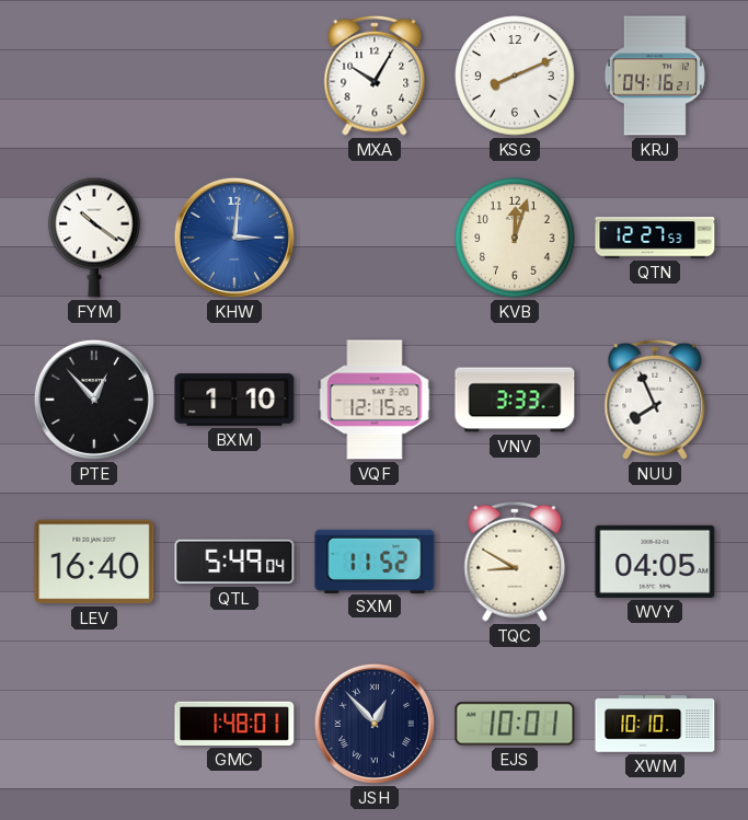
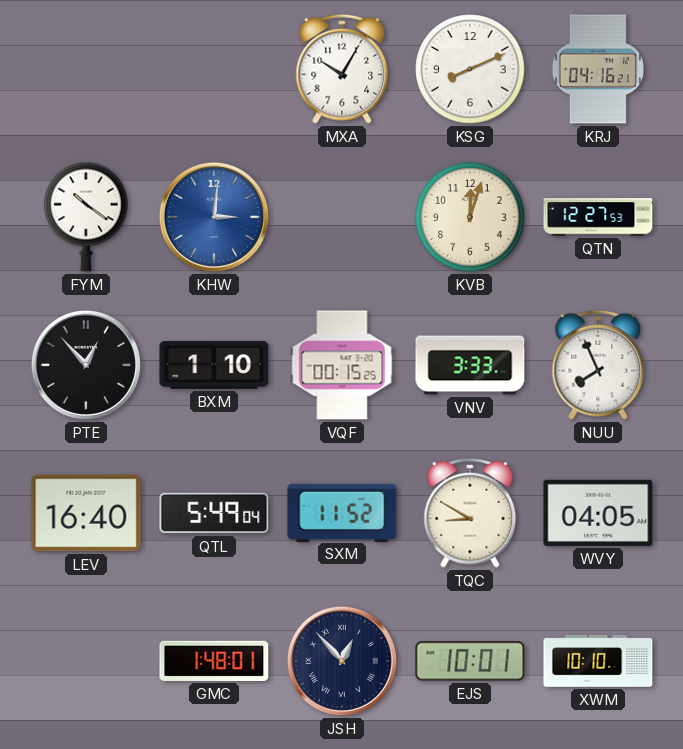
VQF: 12:15 -> 00:15 (342, 365)
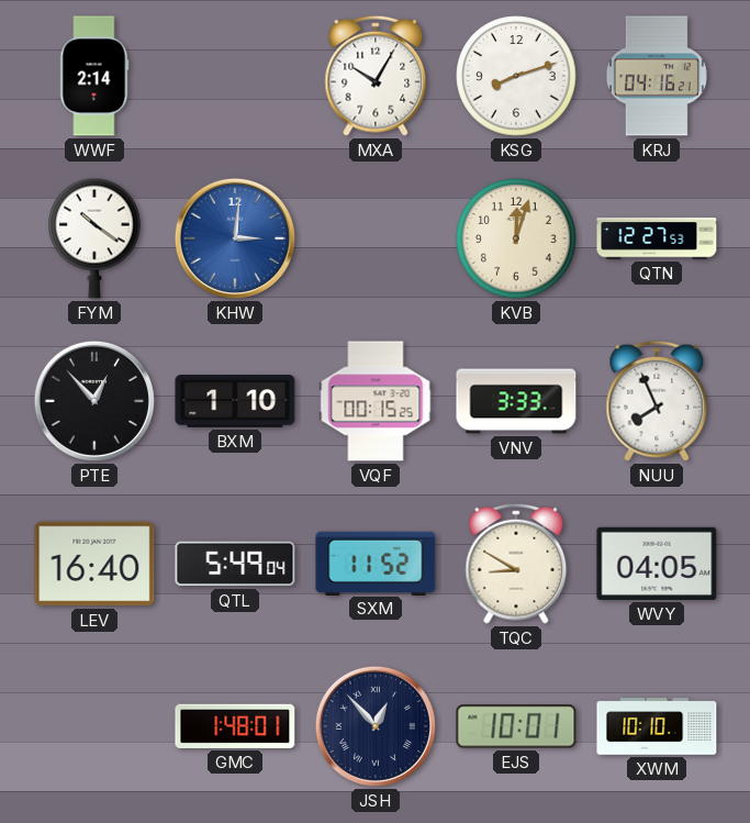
WWF: none -> 2:14 (94, 76)
KSG: 8:11 -> 8:12 (516, 76)
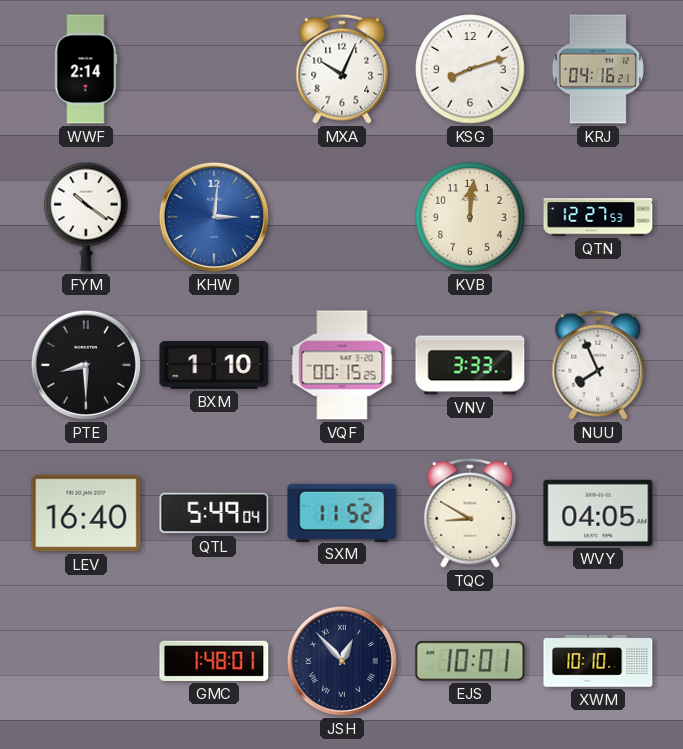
MXA: 10:05 -> 10:04 (342, 69)
KVB: 12:03 -> 12:01 (470, 217)
PTE: 12:53 -> 8:30 (86, 365)
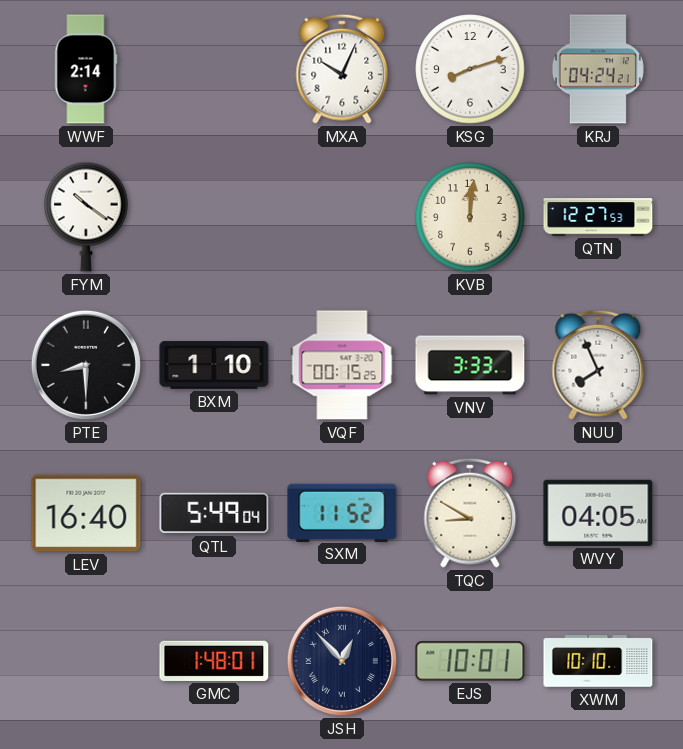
KRJ: 04:16 -> 04:24 (598, 69)
KHW: 3:01 -> none (214, 217)
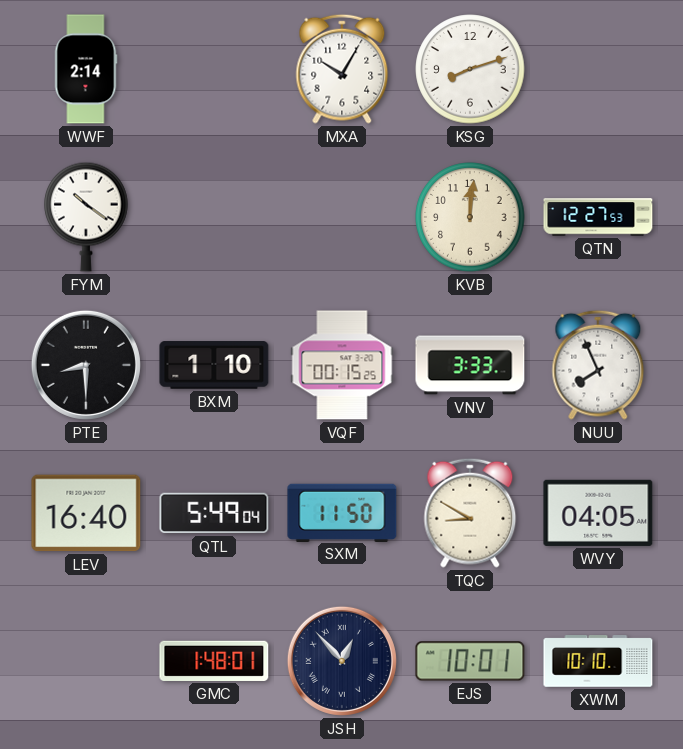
MXA: 10:04 -> 10:05 (342, 69)
KRJ: 04:24 -> none (598, 69)
SXM: 11:52 -> 11:50 (342, 512)
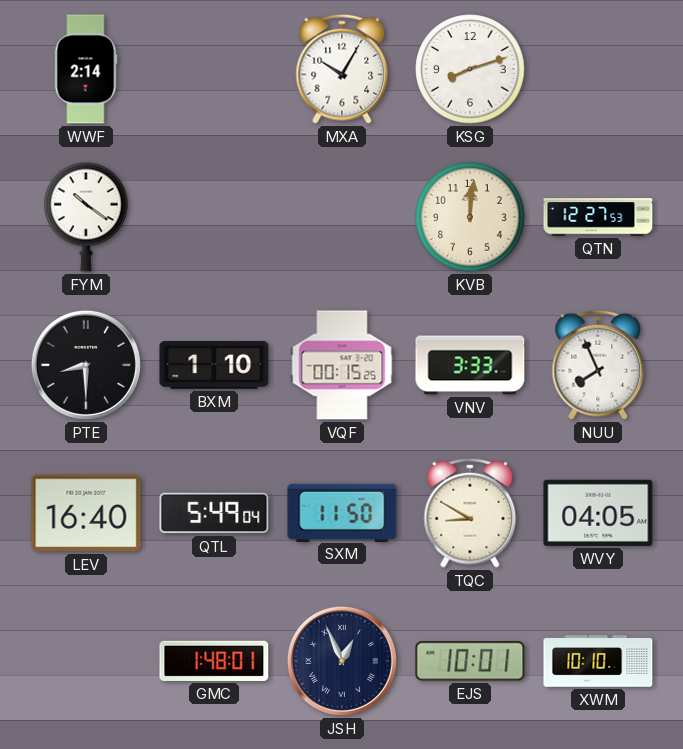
JSH: 12:53 -> 12:56 (342, 661)
